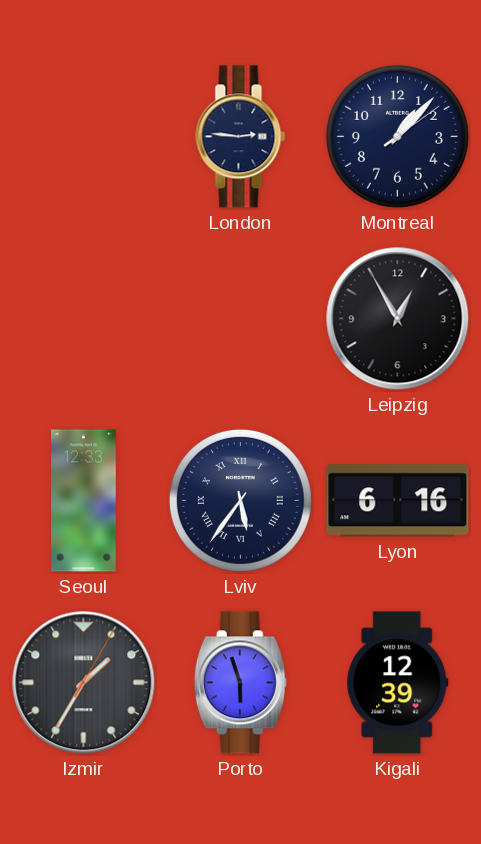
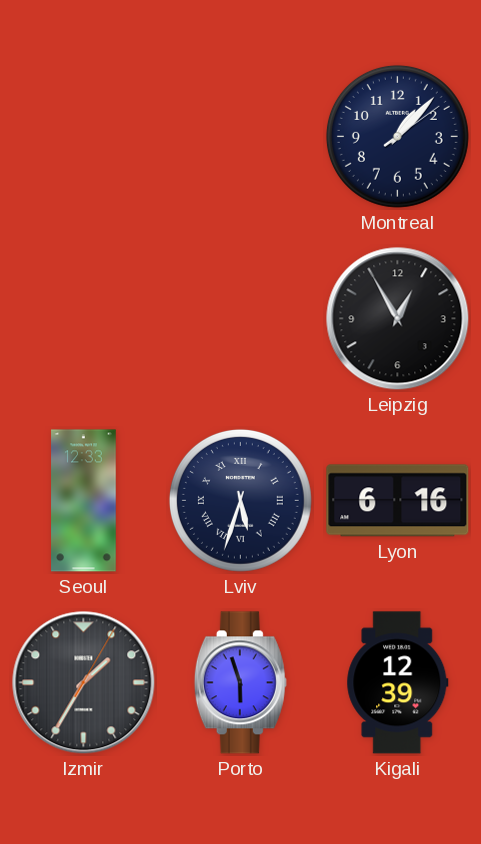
London: 2:46 -> none (241, 137)
Lviv: 5:36 -> 5:33 (240, 500)
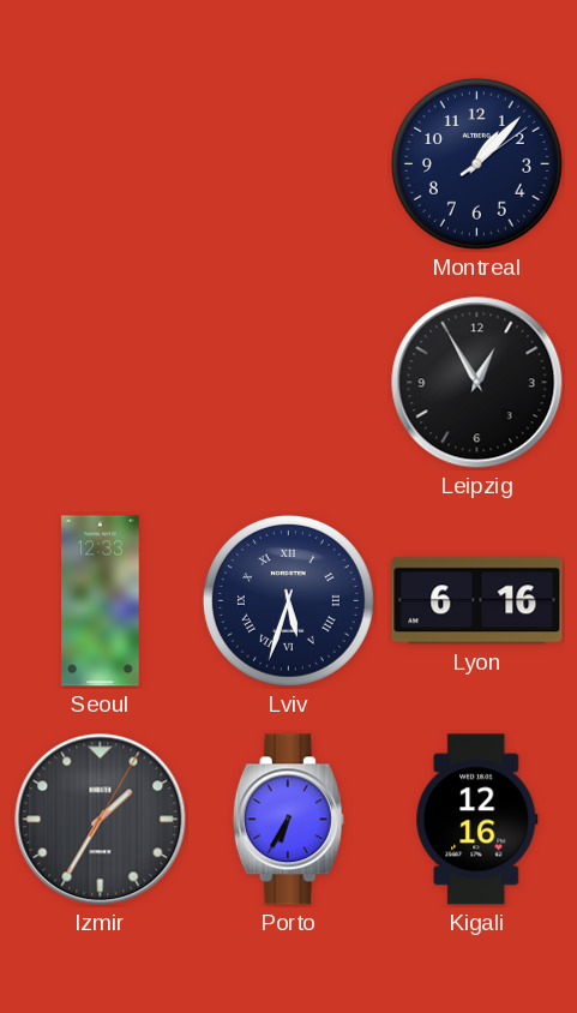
Porto: 5:57 -> 6:35 (288, 820)
Kigali: 12:39 -> 12:16 (477, 820)
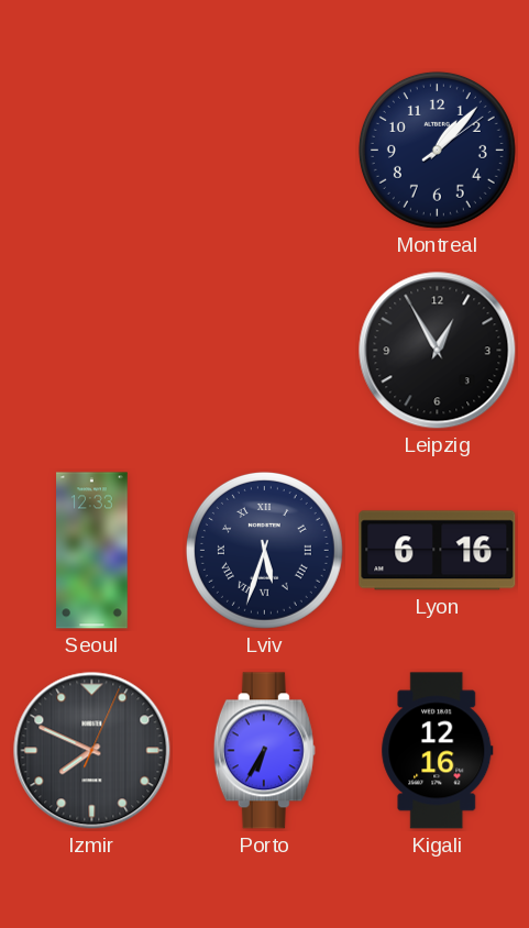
Izmir: 1:35 -> 7:49 (92, 751)
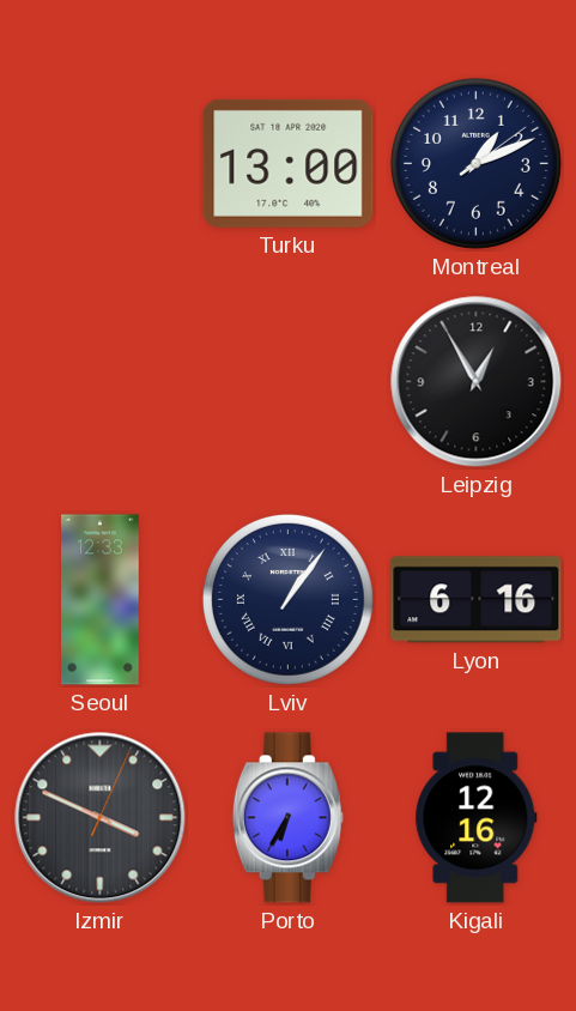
Turku: none -> 13:00 (289, 163)
Montreal: 1:07 -> 1:11 (475, 163)
Lviv: 5:33 -> 1:06 (287, 599)
Izmir: 7:49 -> 3:49 (101, 818)
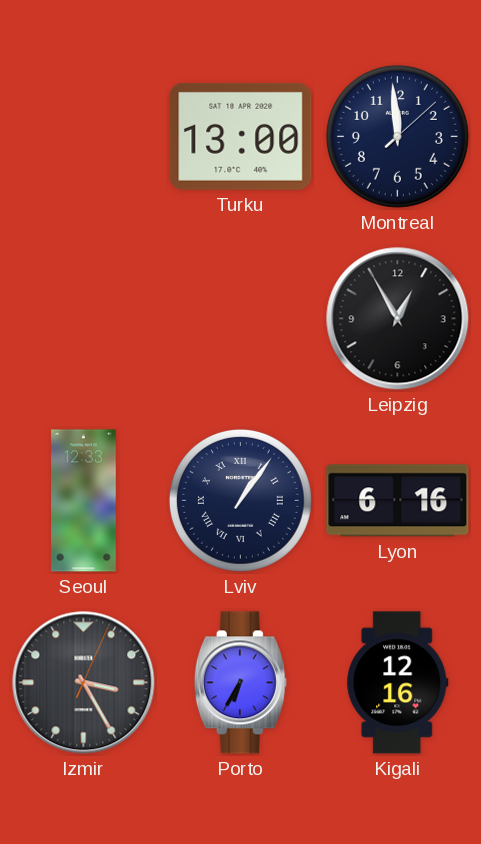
Montreal: 1:11 -> 11:59 (397, 136)
Izmir: 3:49 -> 3:25 (84, 683)
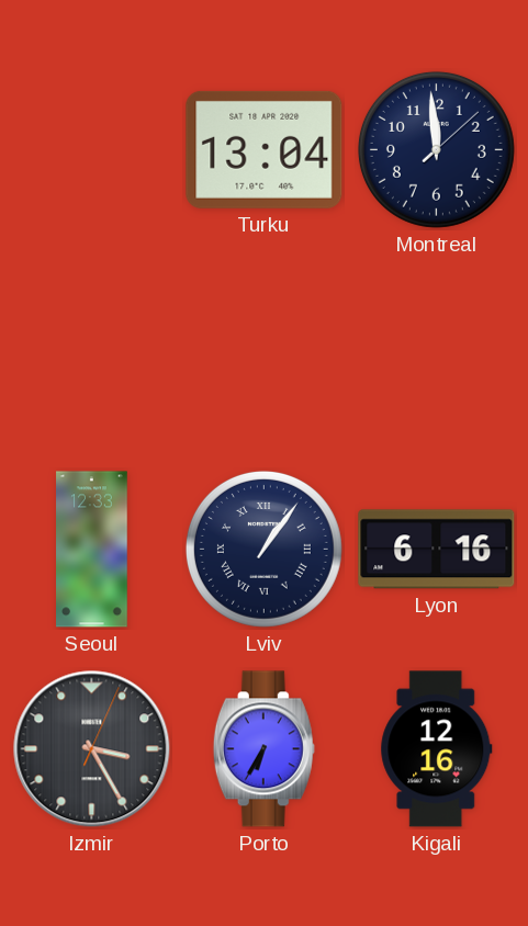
Turku: 13:00 -> 13:04 (265, 149)
Leipzig: 12:55 -> none (398, 319)
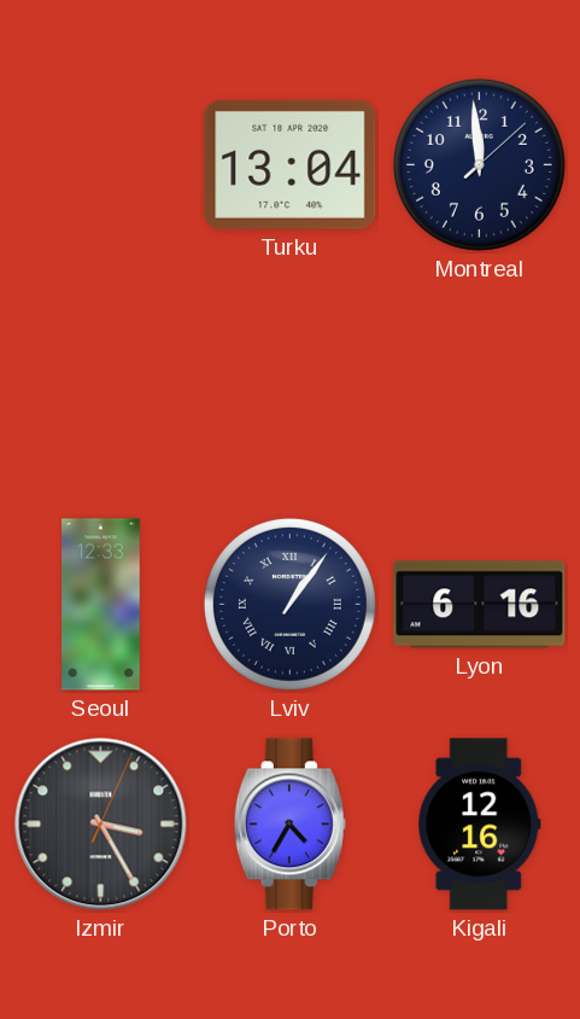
Porto: 6:35 -> 4:35 (289, 825)
